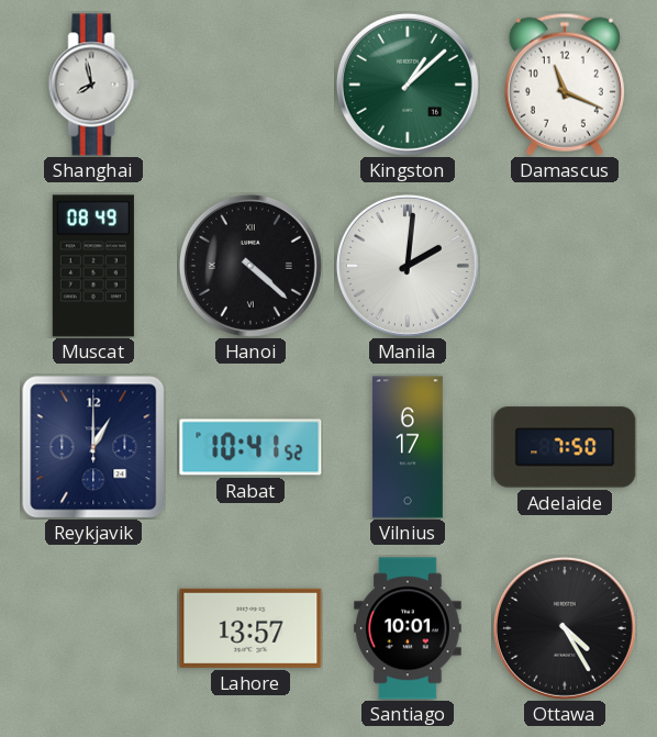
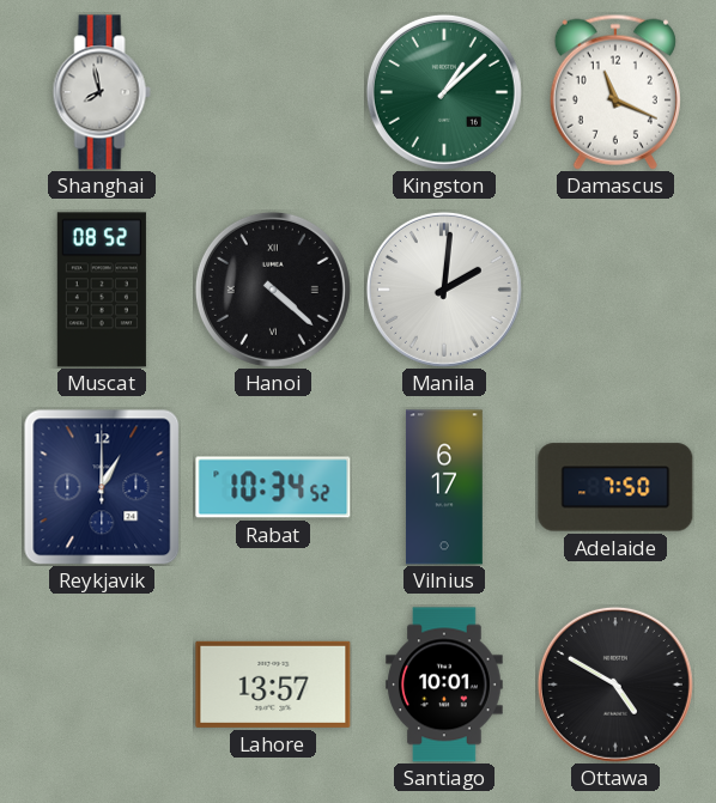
Muscat: 08:49 -> 08:52 (102, 290)
Rabat: 10:41 -> 10:34 (273, 487)
Ottawa: 4:25 -> 4:50 (615, 685)
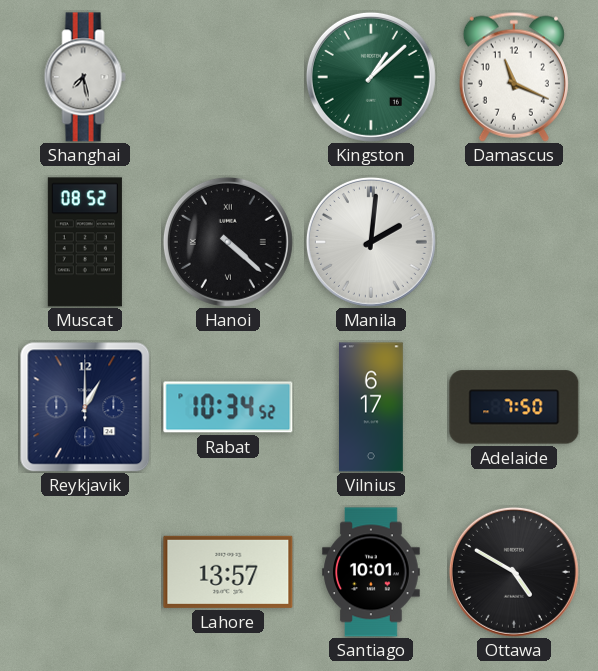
Shanghai: 7:58 -> 7:28 (85, 77)
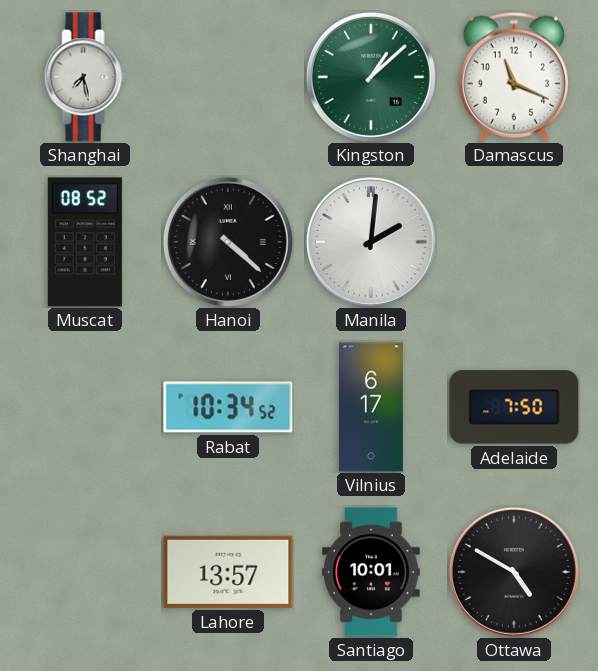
Reykjavik: 1:00 -> none (85, 407)
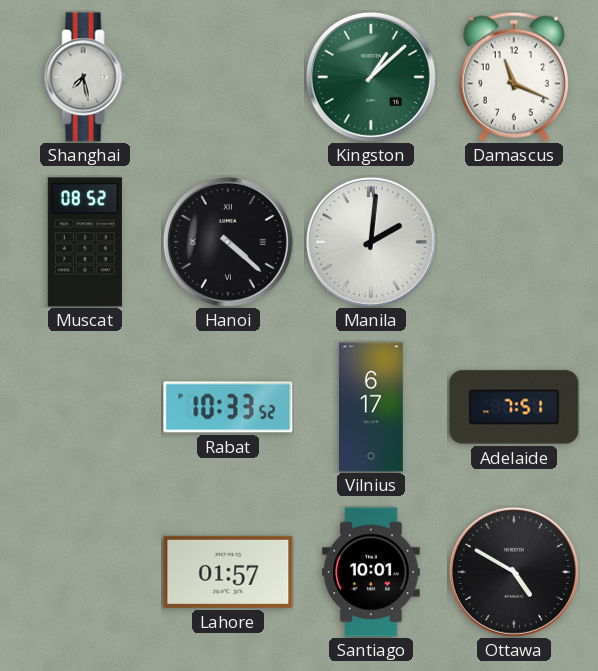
Rabat: 10:34 -> 10:33 (228, 407)
Adelaide: 7:50 -> 7:51 (514, 407)
Lahore: 13:57 -> 01:57 (228, 572)
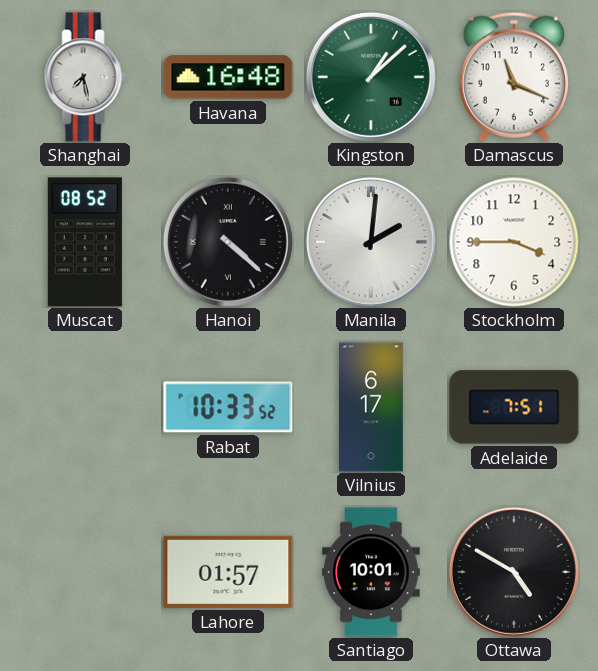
Havana: none -> 16:48 (228, 77)
Stockholm: none -> 3:45 (514, 242)
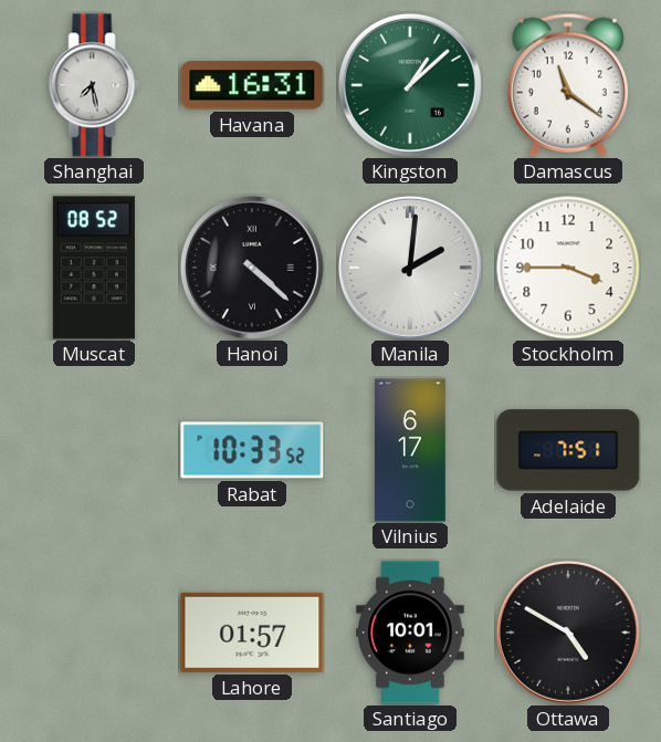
Havana: 16:48 -> 16:31 (252, 85)
Damascus: 11:19 -> 11:21 (568, 85)
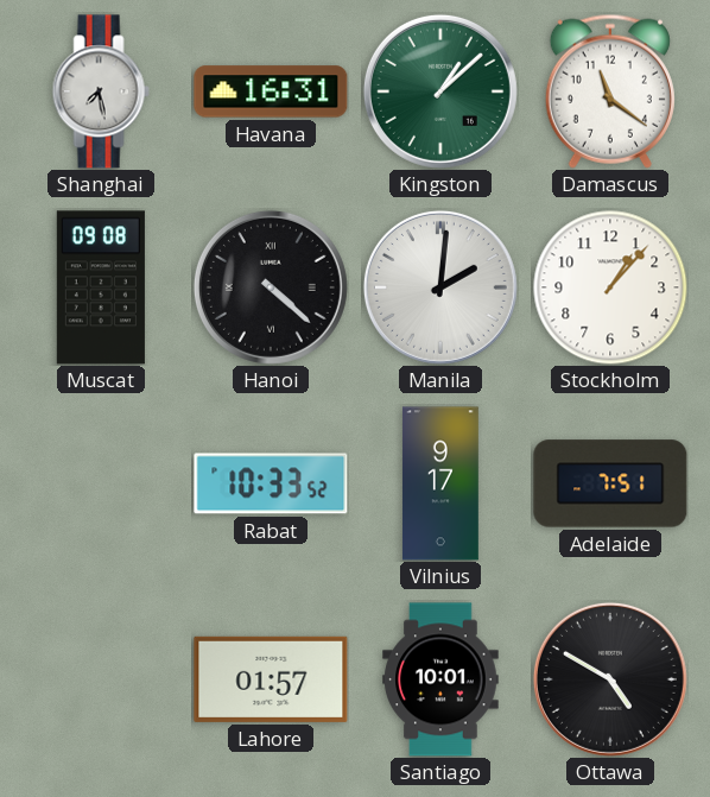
Muscat: 08:52 -> 09:08 (101, 287)
Stockholm: 3:45 -> 1:07 (610, 287)
Vilnius: 6:17 -> 9:17 (440, 483)
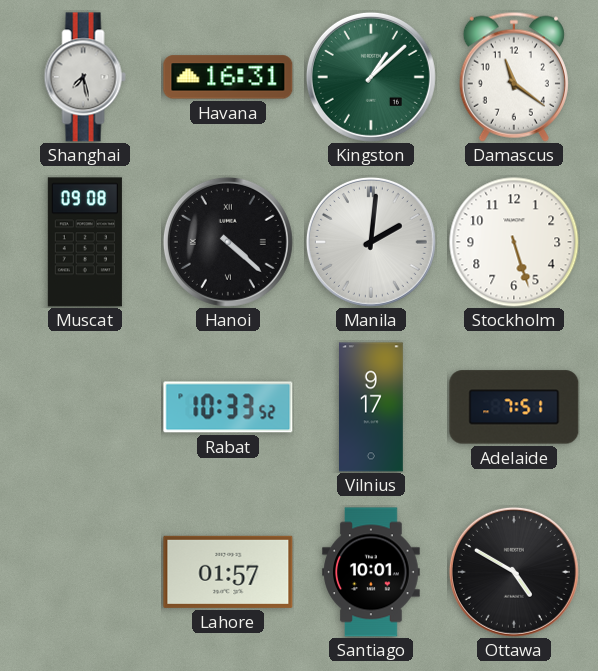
Stockholm: 1:07 -> 5:27 (514, 242)
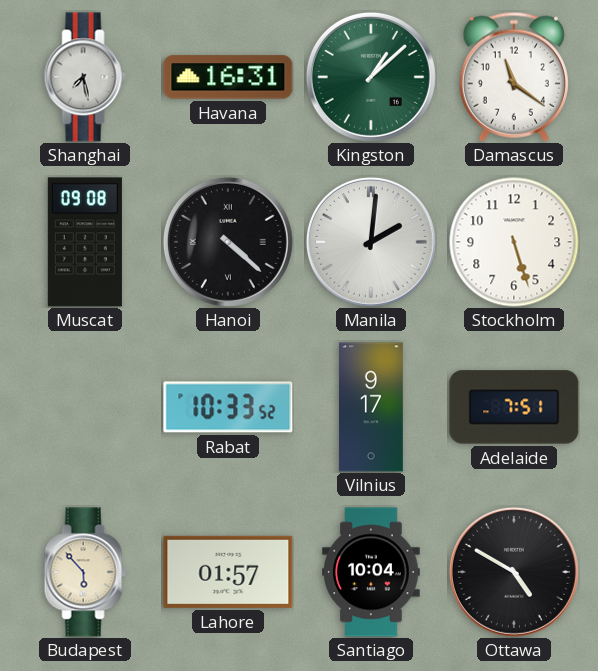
Budapest: none -> 5:53 (85, 572)
Santiago: 10:01 -> 10:04 (371, 572)
